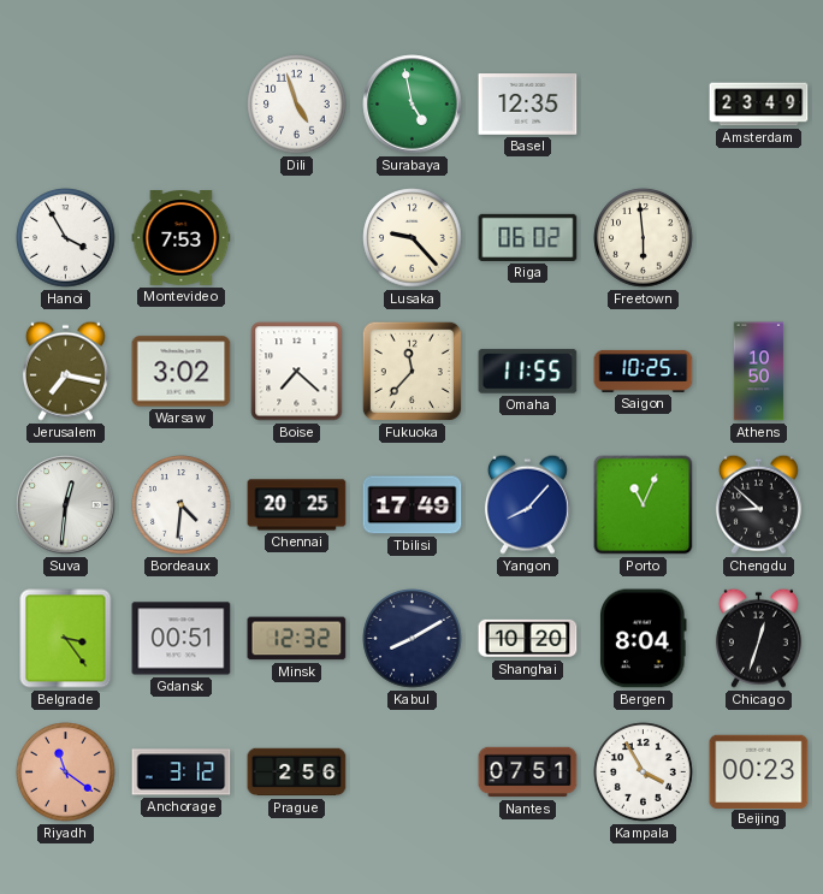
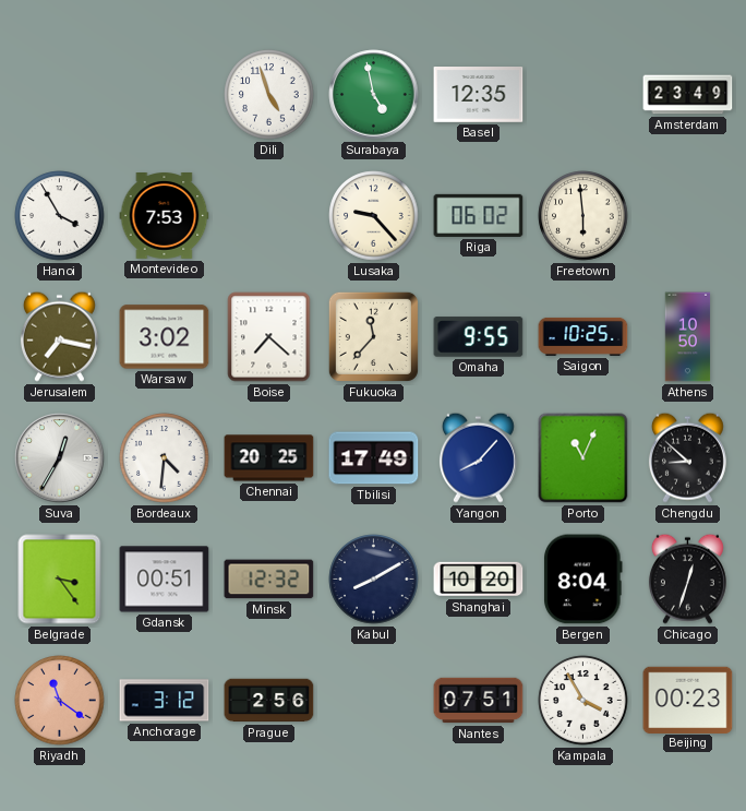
Omaha: 11:55 -> 9:55 (479, 337)
Suva: 12:31 -> 12:35 (60, 458)
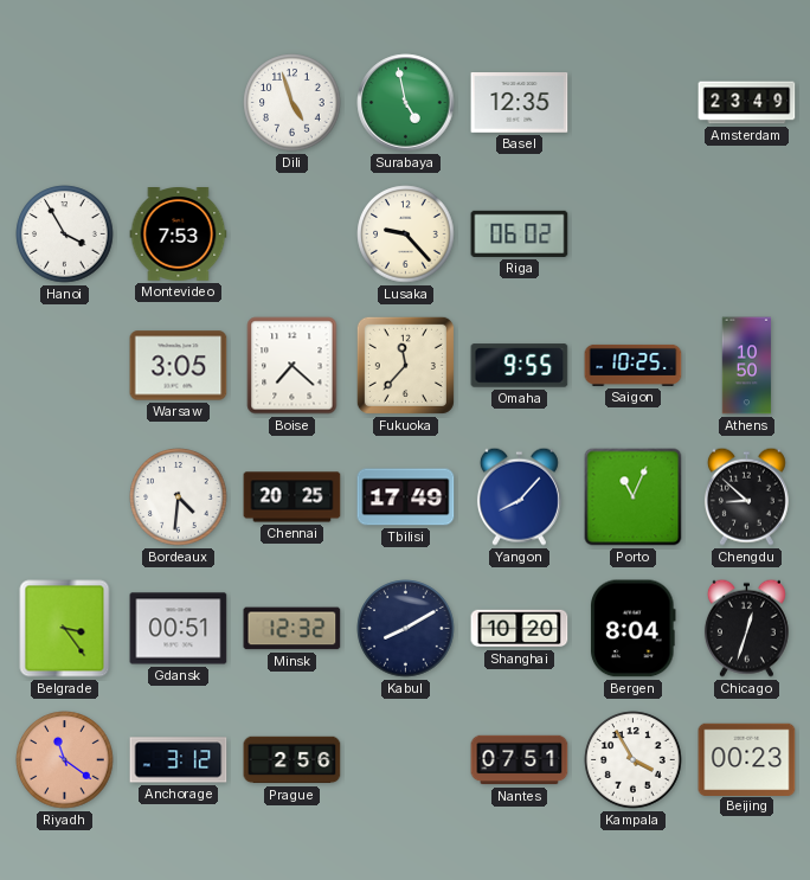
Freetown: 5:59 -> none (583, 216)
Jerusalem: 7:17 -> none (59, 336)
Warsaw: 3:02 -> 3:05 (179, 366)
Suva: 12:35 -> none (60, 458)
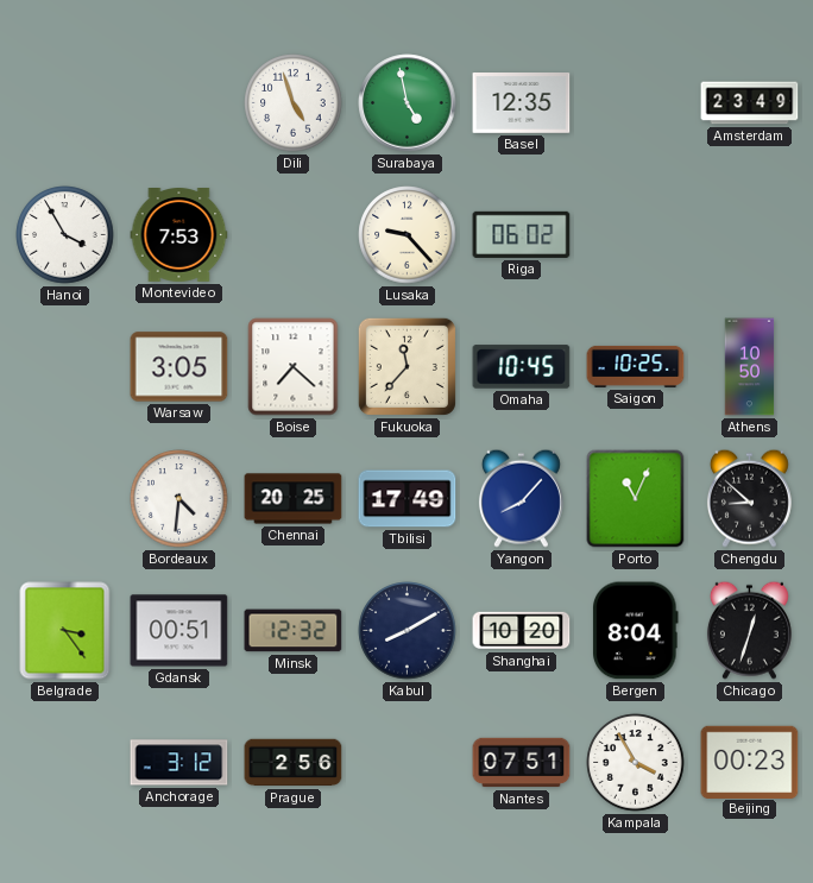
Omaha: 9:55 -> 10:45 (522, 367)
Riyadh: 11:21 -> none (65, 760)
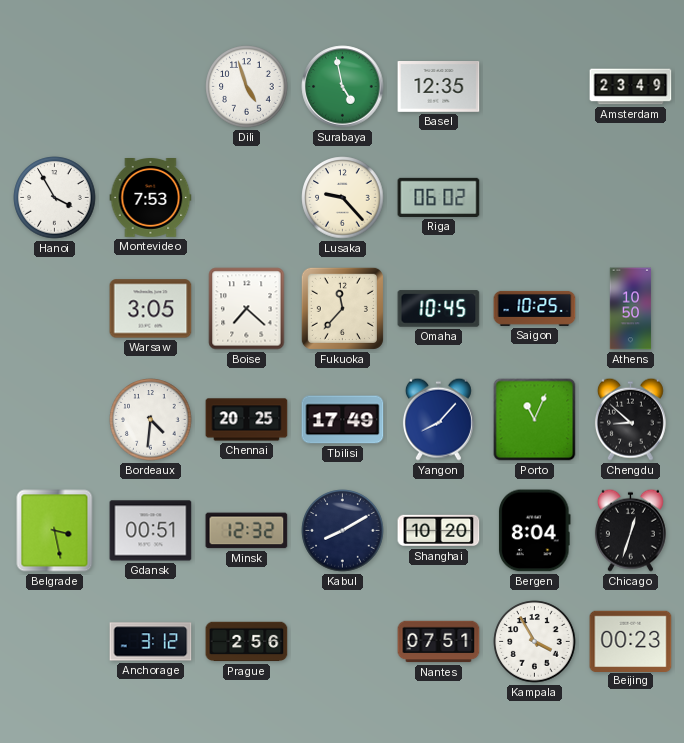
Belgrade: 3:24 -> 3:28 (55, 531)
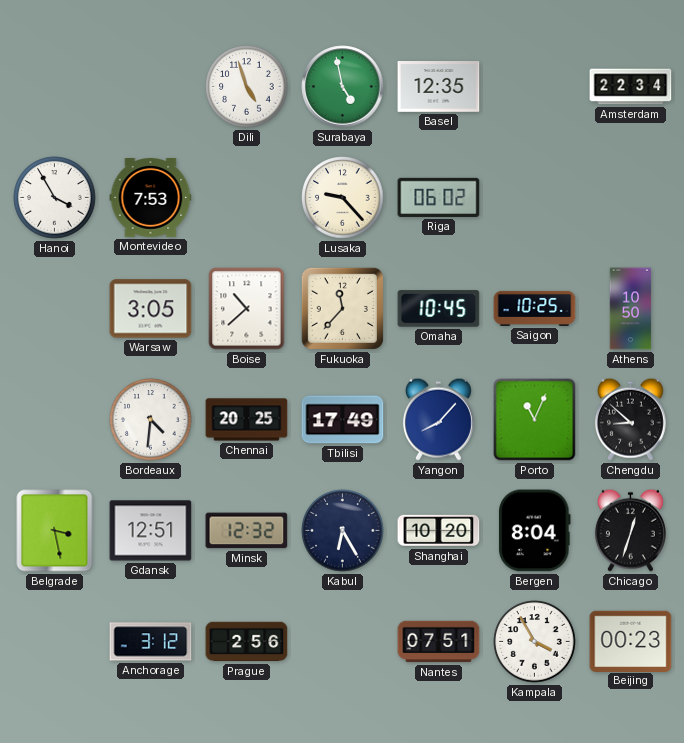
Amsterdam: 23:49 -> 22:34 (631, 87)
Boise: 7:22 -> 10:38 (247, 309)
Gdansk: 00:51 -> 12:51 (151, 531)
Kabul: 8:10 -> 6:25 (343, 531)
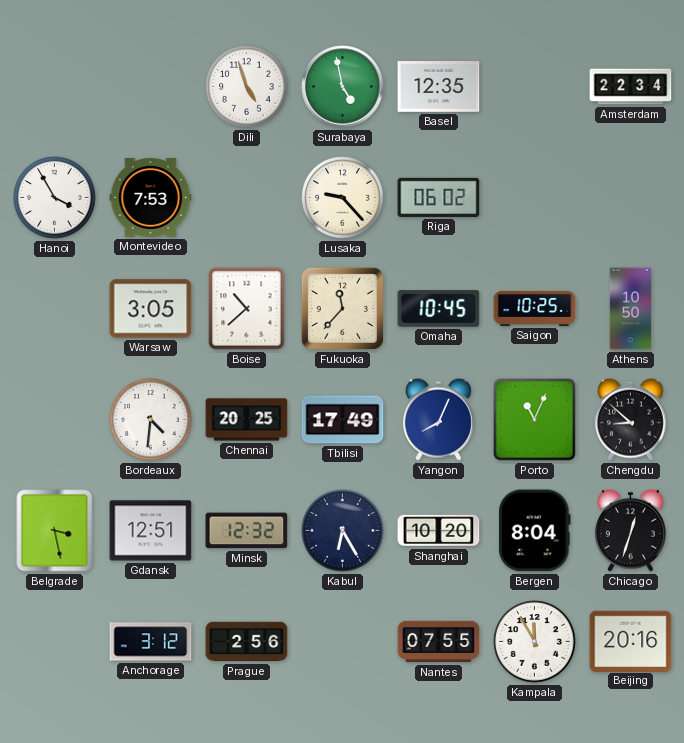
Yangon: 8:07 -> 8:04 (438, 419)
Nantes: 07:51 -> 07:55 (439, 642)
Kampala: 3:55 -> 11:55 (535, 642)
Beijing: 00:23 -> 20:16 (631, 641)
